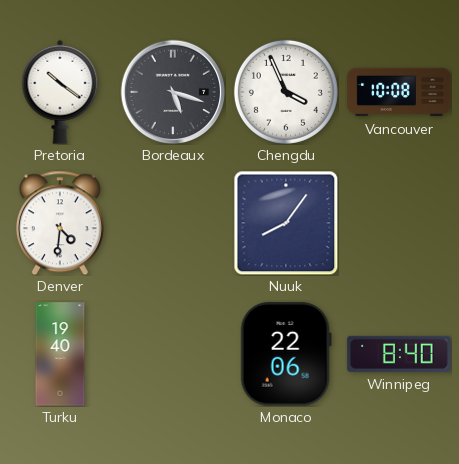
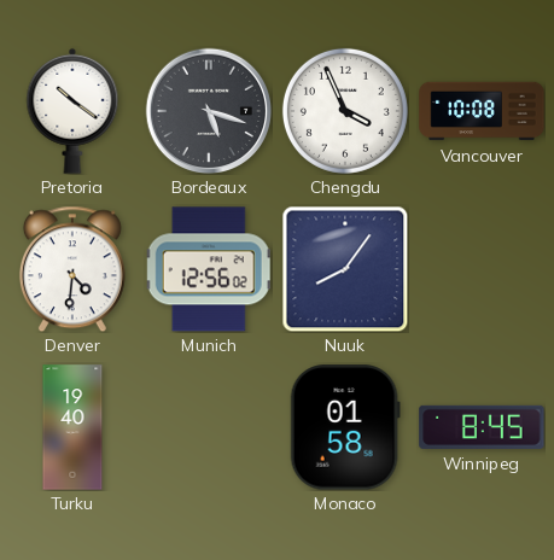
Munich: none -> 12:56 (209, 269)
Monaco: 22:06 -> 01:58 (345, 427)
Winnipeg: 8:40 -> 8:45 (482, 427)
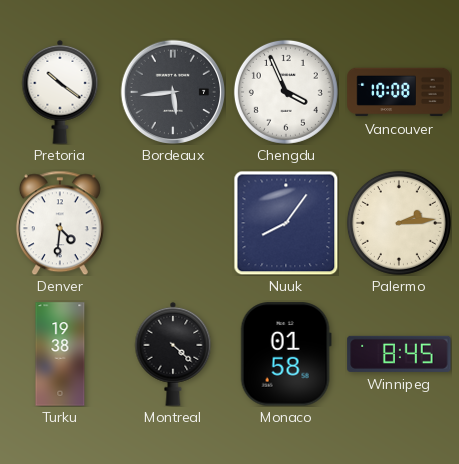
Bordeaux: 5:18 -> 5:44 (173, 92)
Munich: 12:56 -> none (209, 269)
Palermo: none -> 2:14 (399, 223)
Turku: 19:40 -> 19:38 (60, 354)
Montreal: none -> 4:22 (173, 354)
